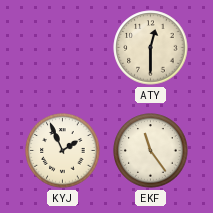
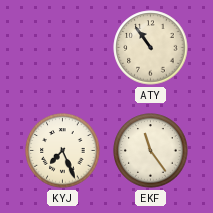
ATY: 12:30 -> 10:54 (151, 48)
KYJ: 1:56 -> 7:26 (63, 151)
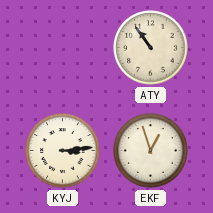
KYJ: 7:26 -> 3:14 (63, 151)
EKF: 11:24 -> 12:57 (151, 151)
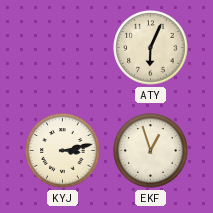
ATY: 10:54 -> 6:04 (151, 48)
KYJ: 3:14 -> 3:13 (63, 151)
